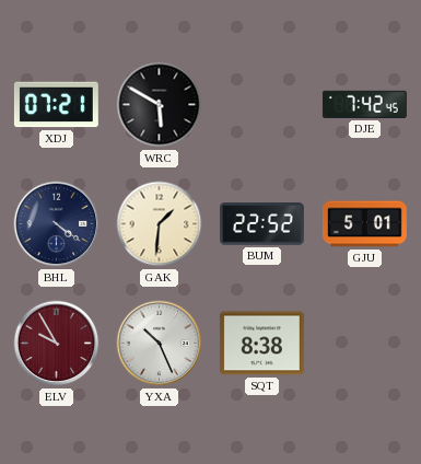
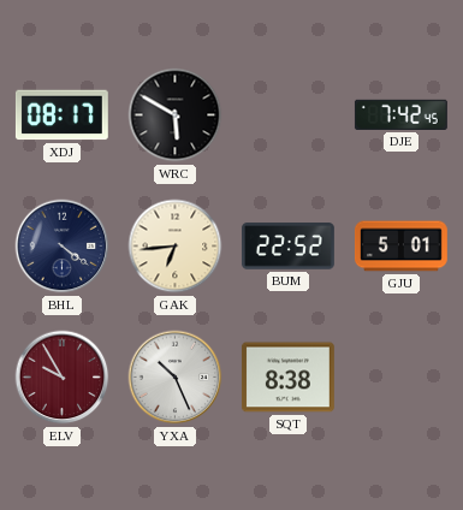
XDJ: 07:21 -> 08:17 (61, 115)
GAK: 1:31 -> 6:44 (176, 247)
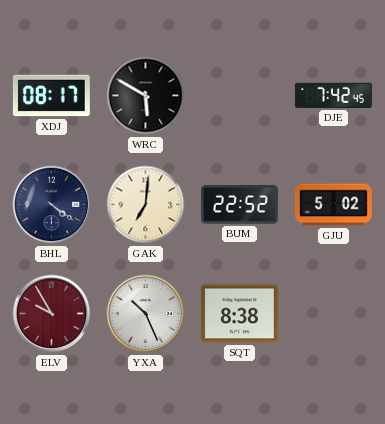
GAK: 6:44 -> 7:01 (146, 205)
GJU: 5:01 -> 5:02 (333, 205)
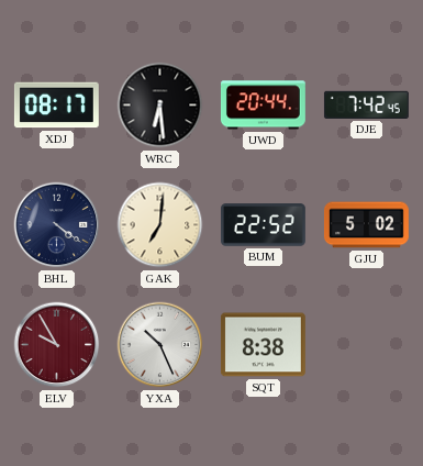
WRC: 5:50 -> 6:29 (160, 106)
UWD: none -> 20:44 (263, 106)
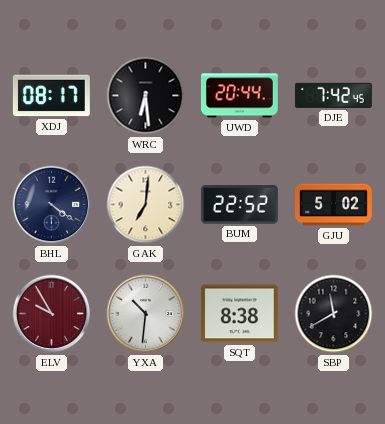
YXA: 10:26 -> 10:31 (146, 314)
SBP: none -> 11:40 (334, 314)
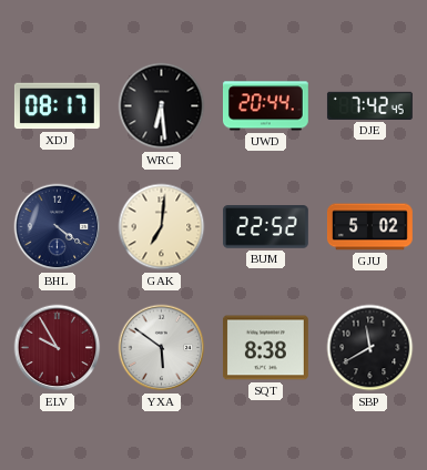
YXA: 10:31 -> 5:51 (162, 348)
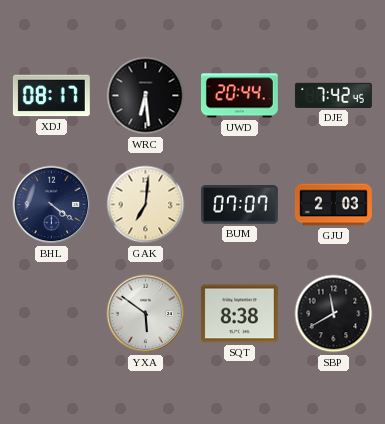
BUM: 22:52 -> 07:07 (239, 205)
GJU: 5:02 -> 2:03 (333, 205)
ELV: 9:55 -> none (58, 348)
